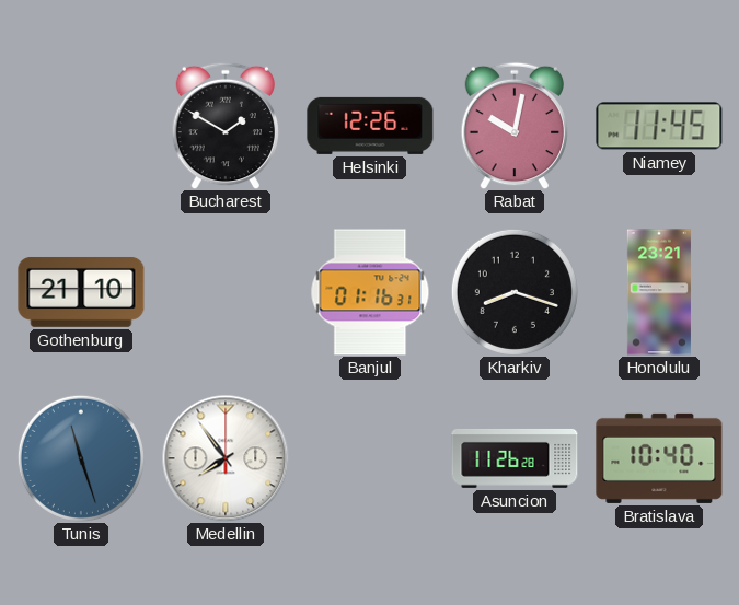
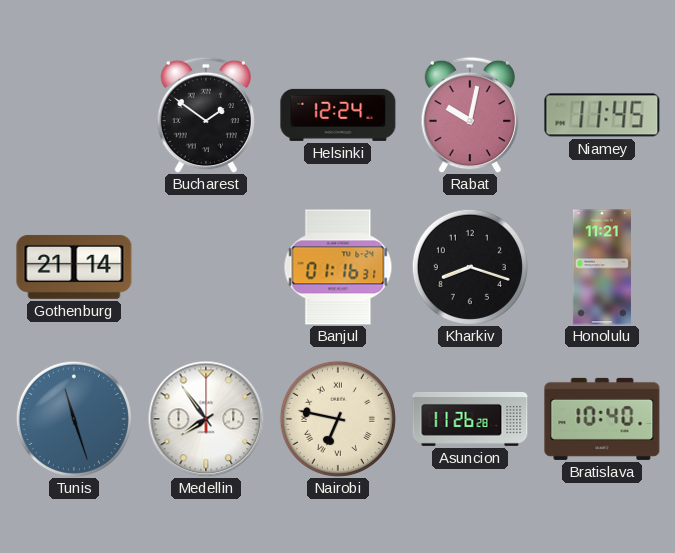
Bucharest: 1:50 -> 1:51 (206, 115)
Helsinki: 12:26 -> 12:24 (338, 115)
Gothenburg: 21:10 -> 21:14 (74, 267)
Honolulu: 23:21 -> 11:21 (602, 267)
Nairobi: none -> 6:47 (338, 419)
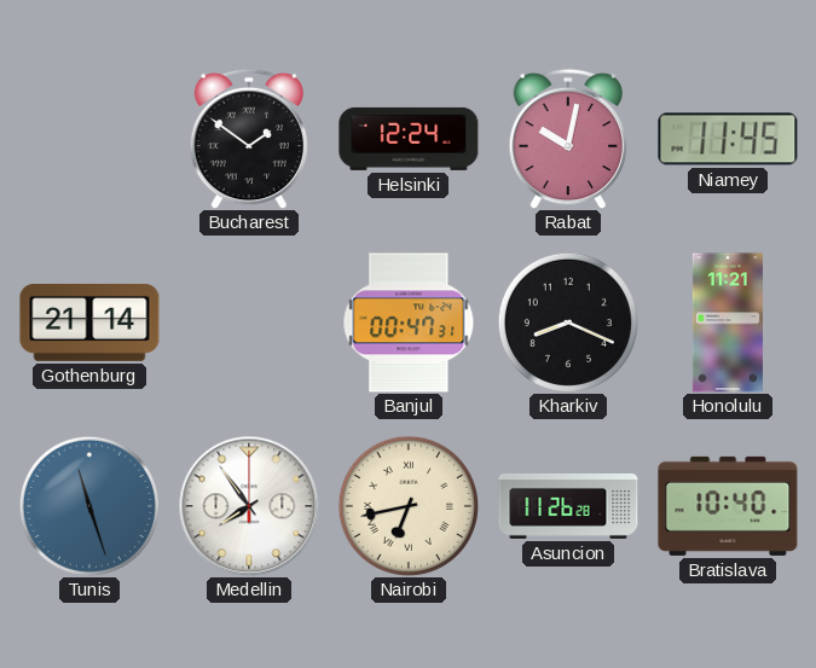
Banjul: 01:16 -> 00:47 (409, 323)
Kharkiv: 8:18 -> 8:19 (568, 323)
Nairobi: 6:47 -> 6:43 (409, 506)
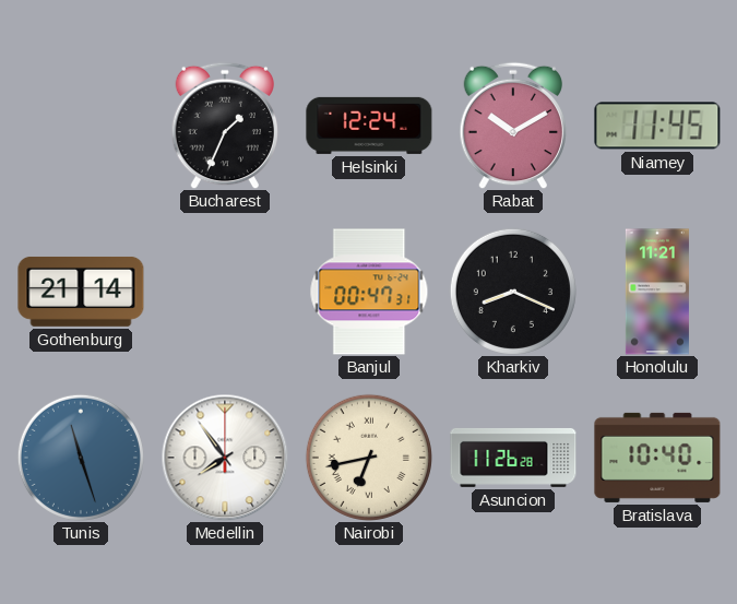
Bucharest: 1:51 -> 1:34 (225, 126)
Rabat: 10:02 -> 10:10 (513, 126)
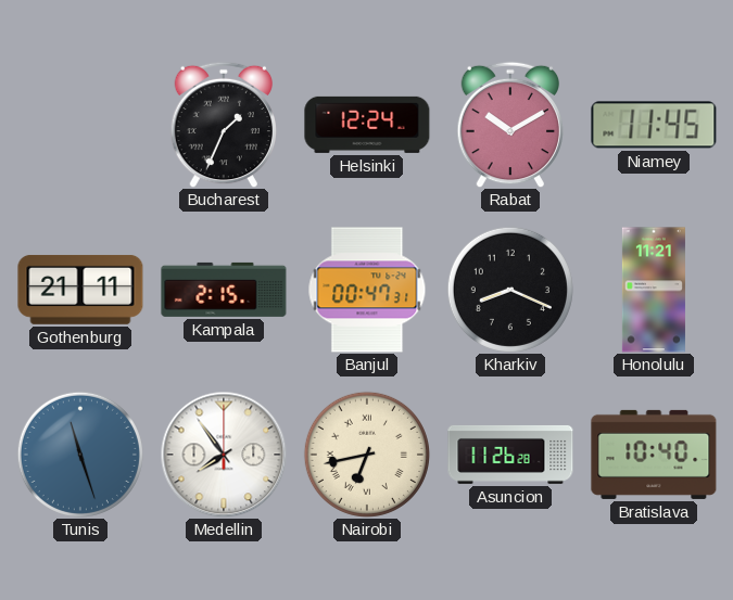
Gothenburg: 21:14 -> 21:11 (80, 290)
Kampala: none -> 2:15 (224, 290)
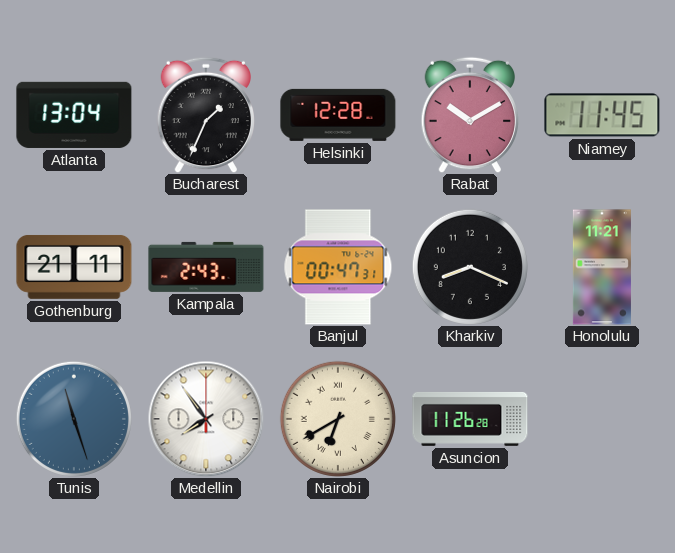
Atlanta: none -> 13:04 (74, 115)
Helsinki: 12:24 -> 12:28 (338, 115)
Kampala: 2:15 -> 2:43 (206, 267)
Nairobi: 6:43 -> 6:40 (338, 419)
Bratislava: 10:40 -> none (654, 455)
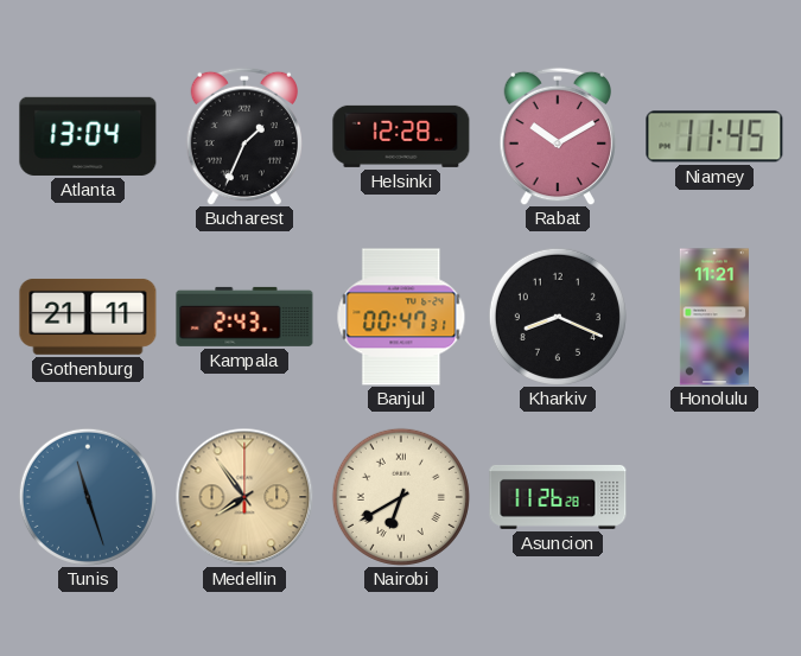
Medellin dial: white -> champagne (244, 497)
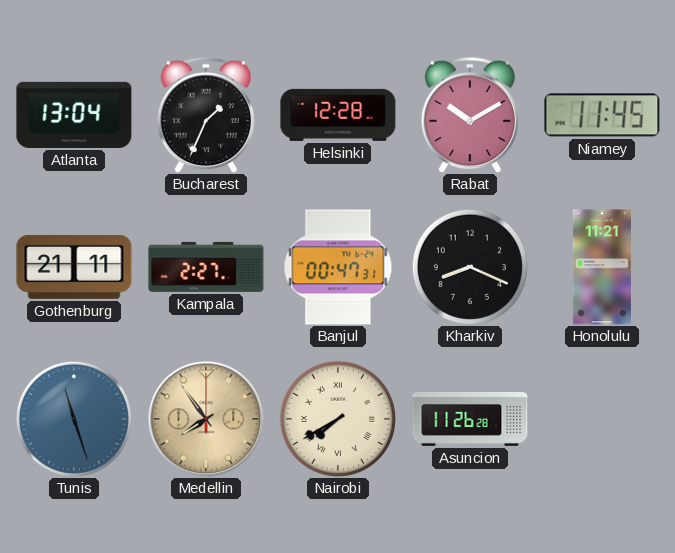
Kampala: 2:43 -> 2:27 (206, 267)
Nairobi: 6:40 -> 7:40 (338, 419)
